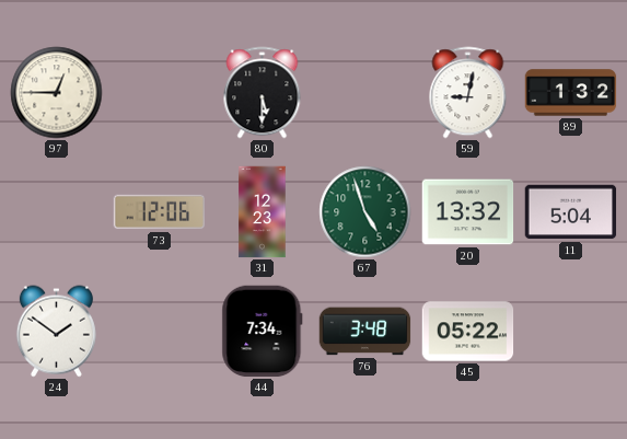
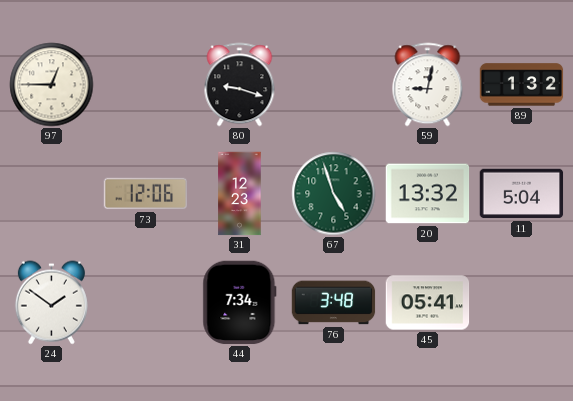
80: 5:30 -> 9:18 (240, 85)
45: 05:22 -> 05:41 (428, 303)
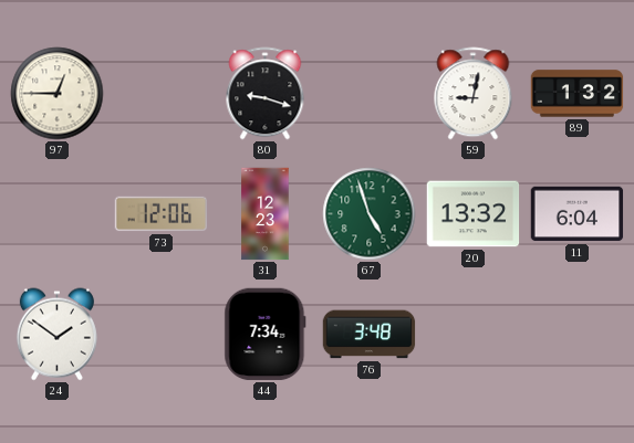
11: 5:04 -> 6:04 (578, 214)
45: 05:41 -> none (428, 303)
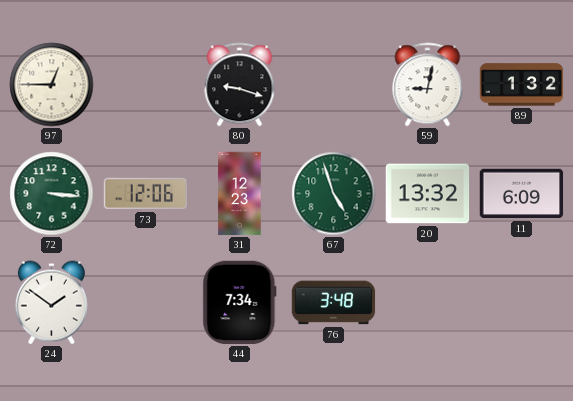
72: none -> 3:16 (52, 194)
11: 6:04 -> 6:09 (522, 194)
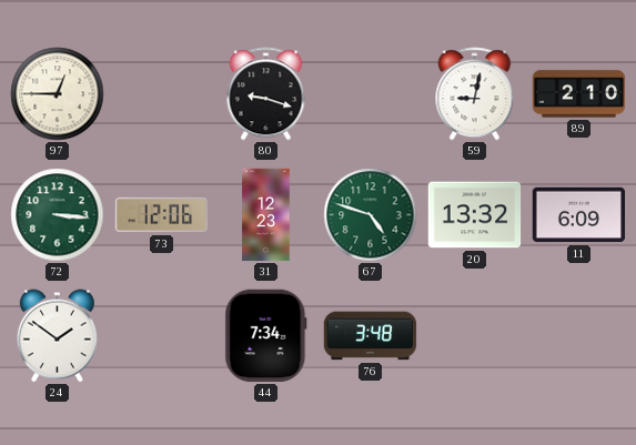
89: 1:32 -> 2:10 (579, 94)
67: 4:57 -> 4:48 (371, 215)
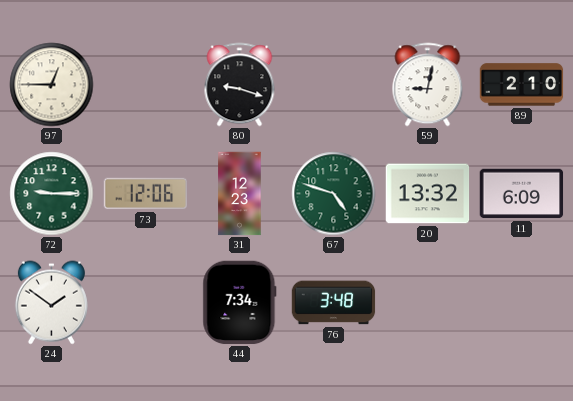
72: 3:16 -> 9:15 (52, 194)
